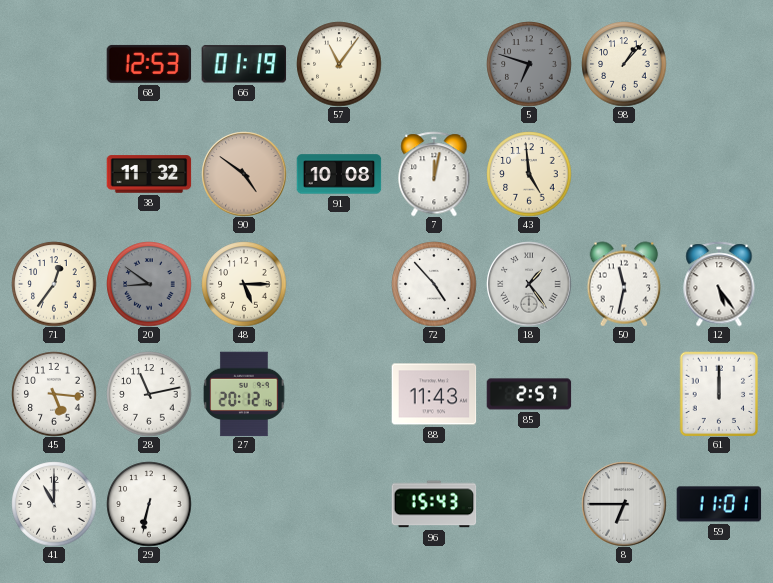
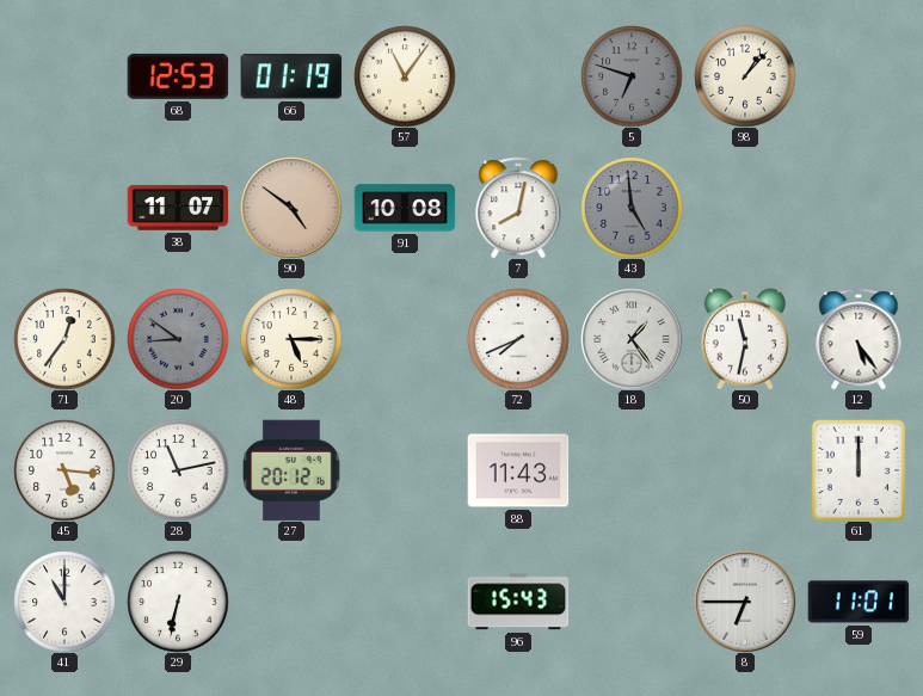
38: 11:32 -> 11:07 (178, 208)
7: 12:02 -> 8:02 (518, 208)
43 dial: cream -> grey (632, 208)
72: 4:53 -> 7:41 (518, 339)
85: 2:57 -> none (529, 394)
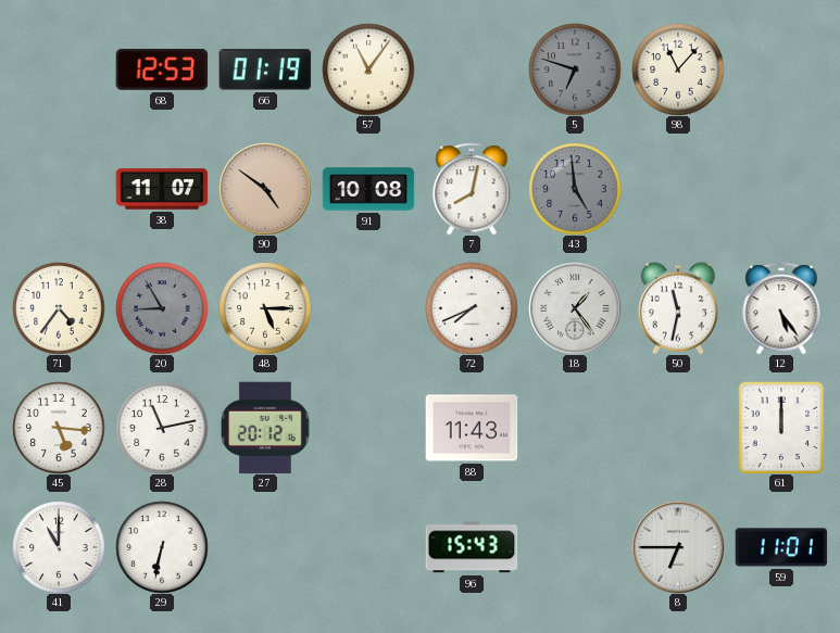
98: 1:07 -> 11:07 (678, 69)
71: 12:36 -> 4:36 (59, 308)
20: 8:51 -> 8:55 (162, 308)
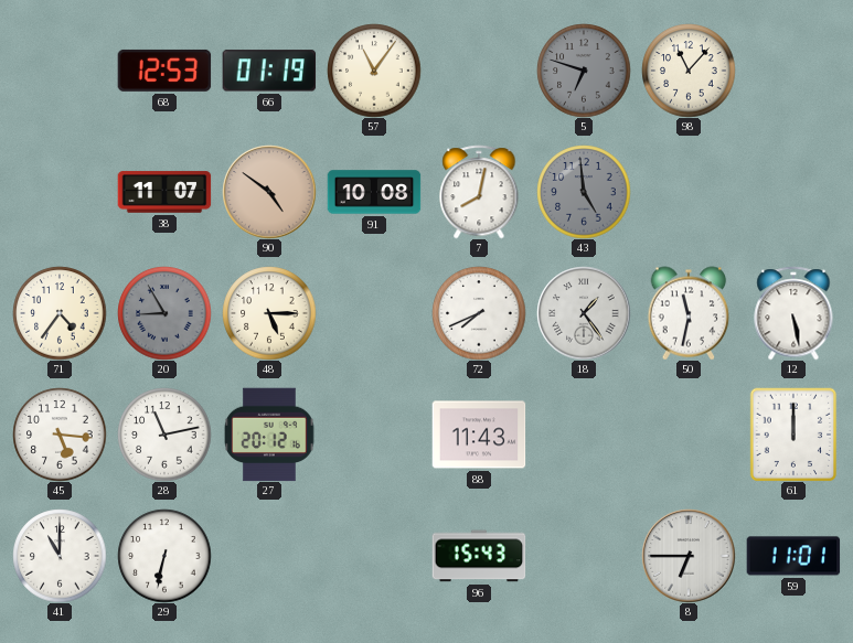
12: 5:24 -> 5:28 (793, 313)
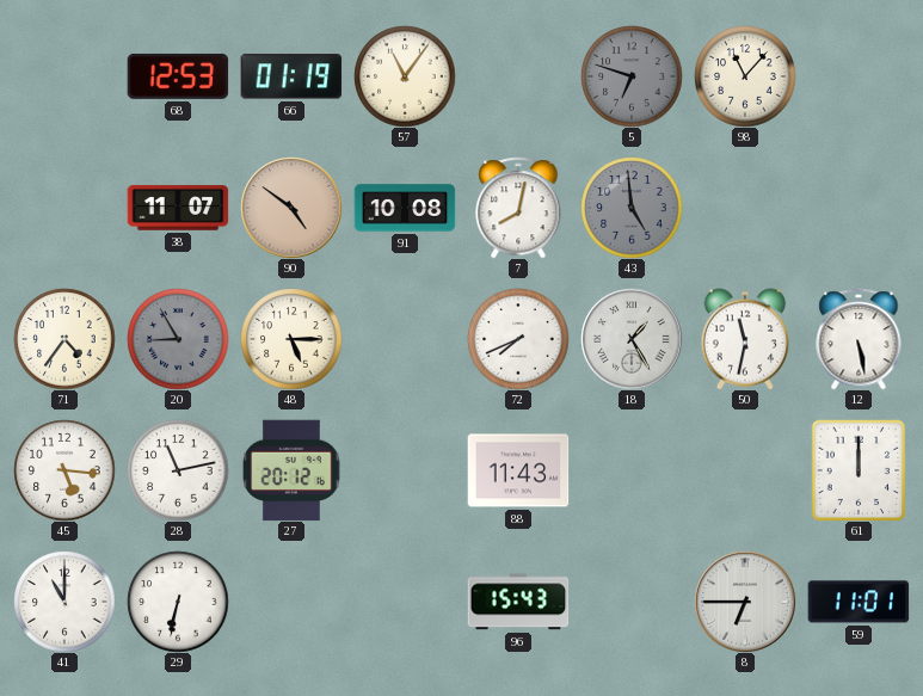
18: 1:24 -> 1:25 (632, 339)
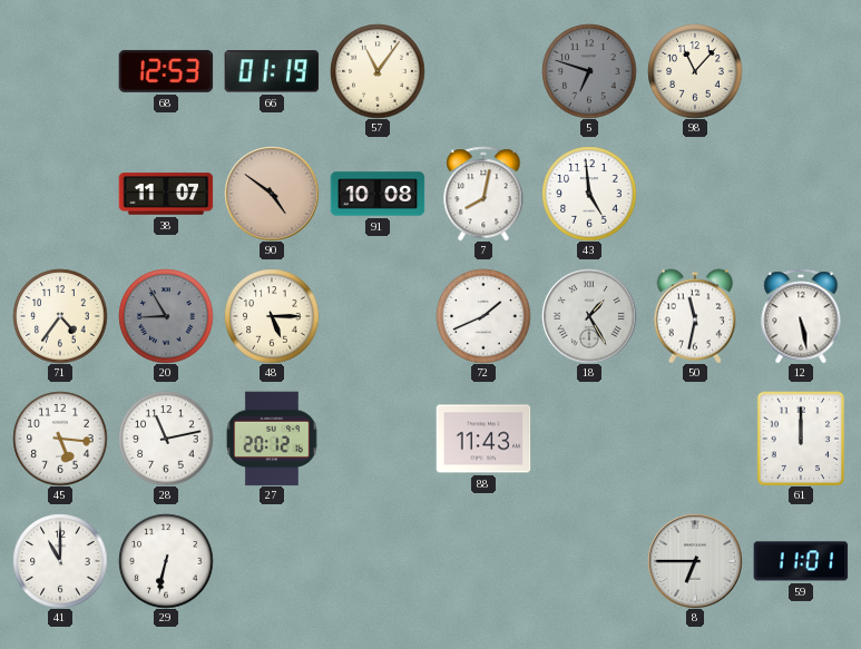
43 dial: grey -> white (589, 194)
72: 7:41 -> 1:41 (483, 316)
96: 15:43 -> none (518, 602)
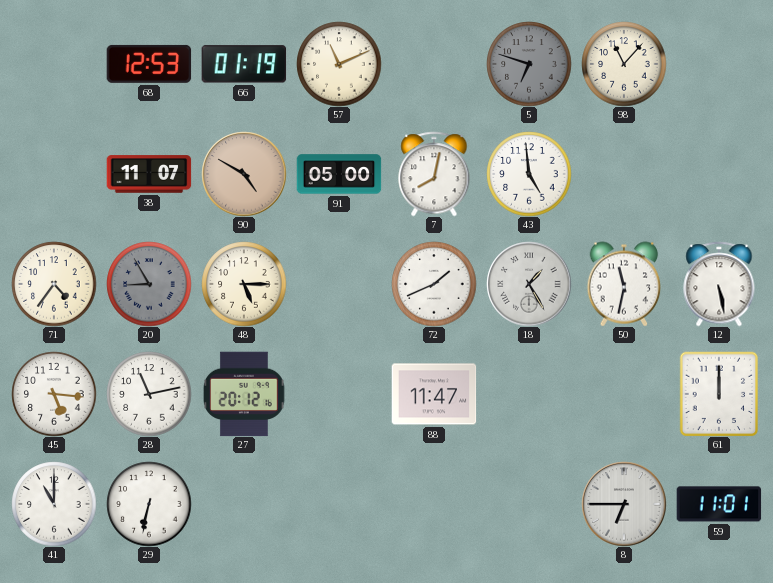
57: 11:06 -> 11:11 (339, 64)
90: 4:51 -> 4:50 (244, 174)
91: 10:08 -> 05:00 (339, 174)
88: 11:43 -> 11:47 (434, 394)
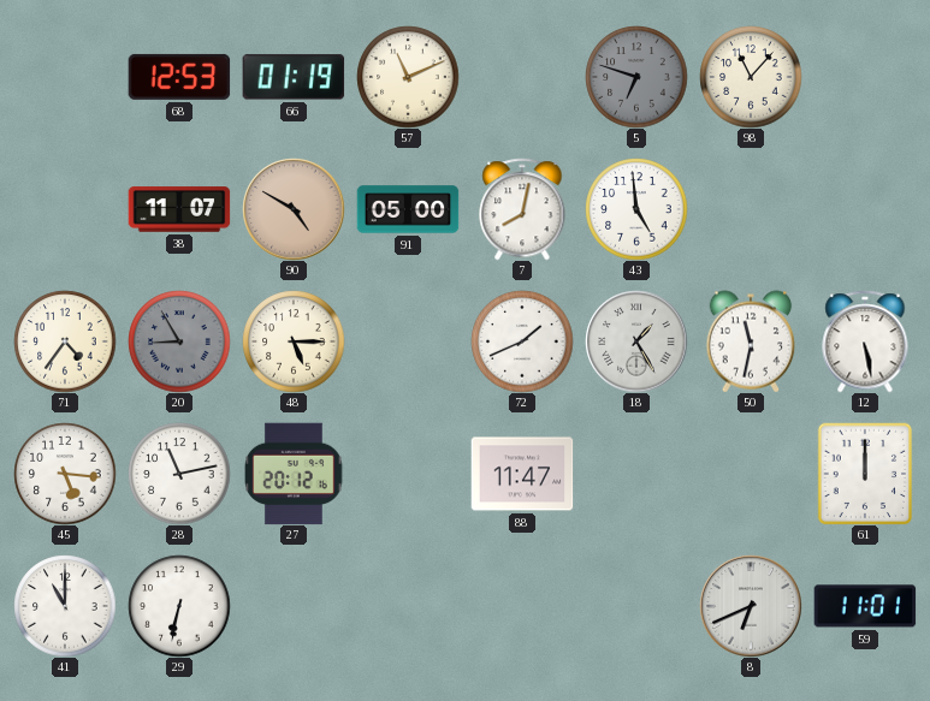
8: 6:45 -> 6:41 (751, 606)
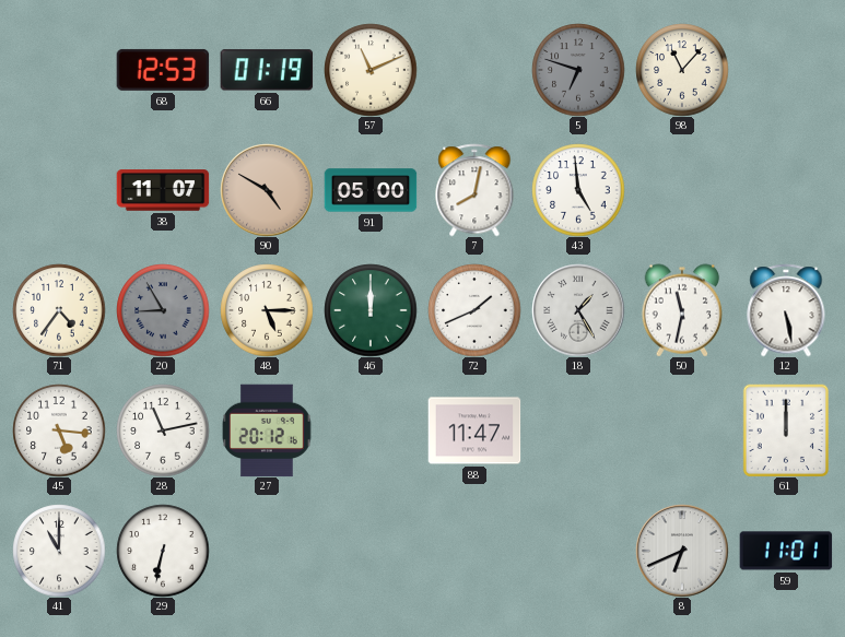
46: none -> 12:00 (371, 310)
